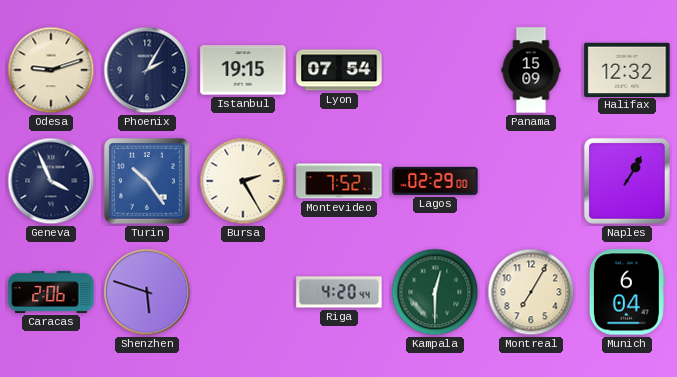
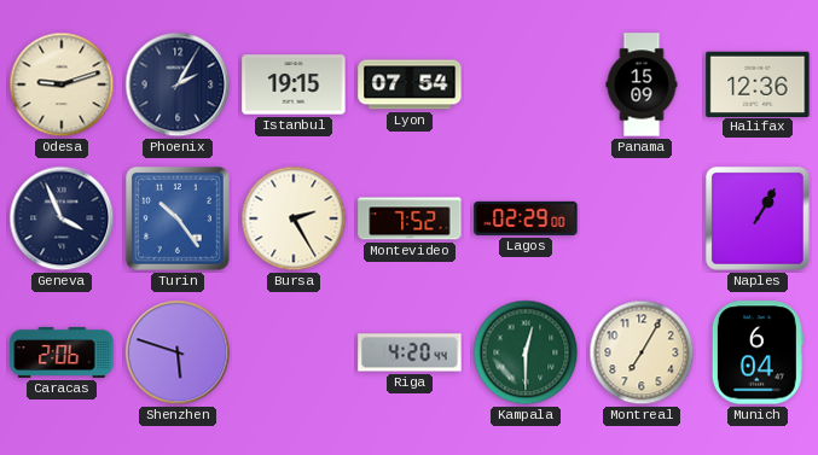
Halifax: 12:32 -> 12:36 (758, 83)
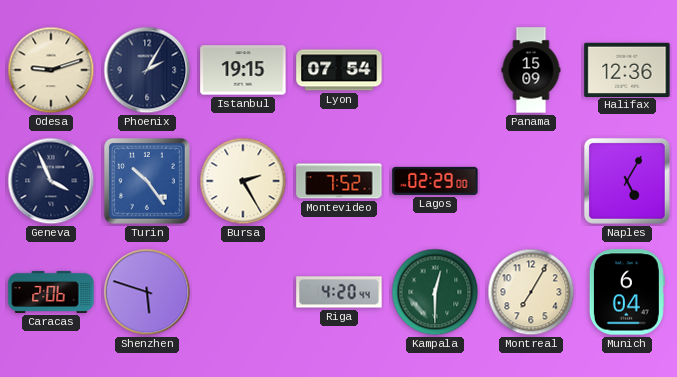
Naples: 1:05 -> 5:05 (627, 181)
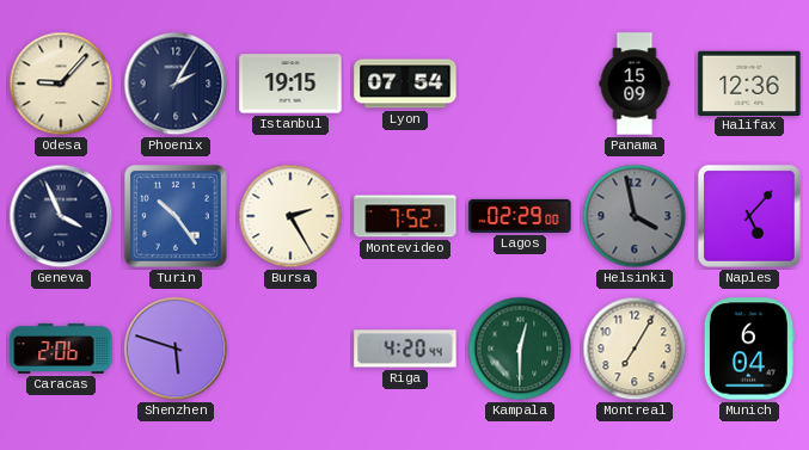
Odesa: 9:12 -> 9:07 (61, 84)
Helsinki: none -> 3:58 (635, 216)
Naples: 5:05 -> 5:07 (749, 216)
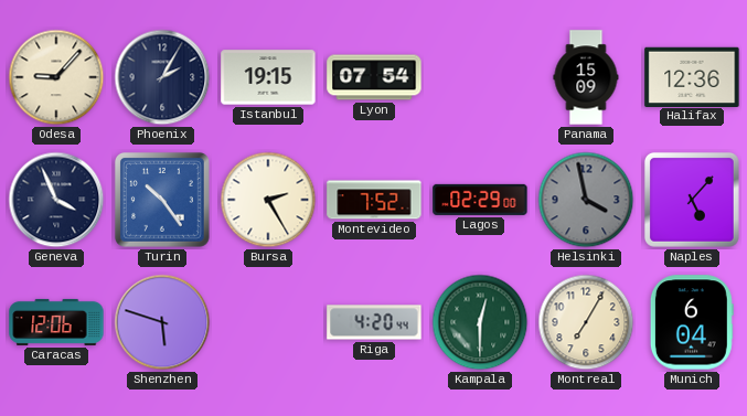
Caracas: 2:06 -> 12:06 (56, 322)
